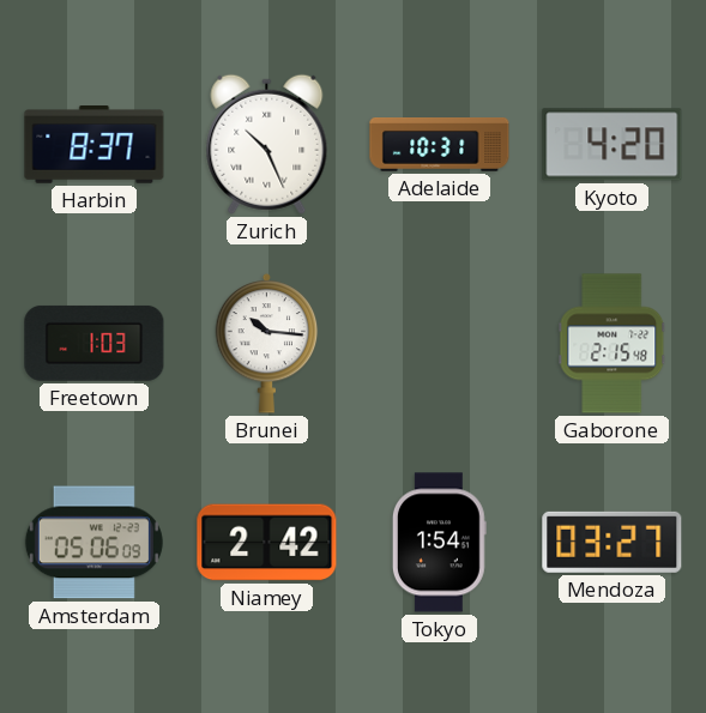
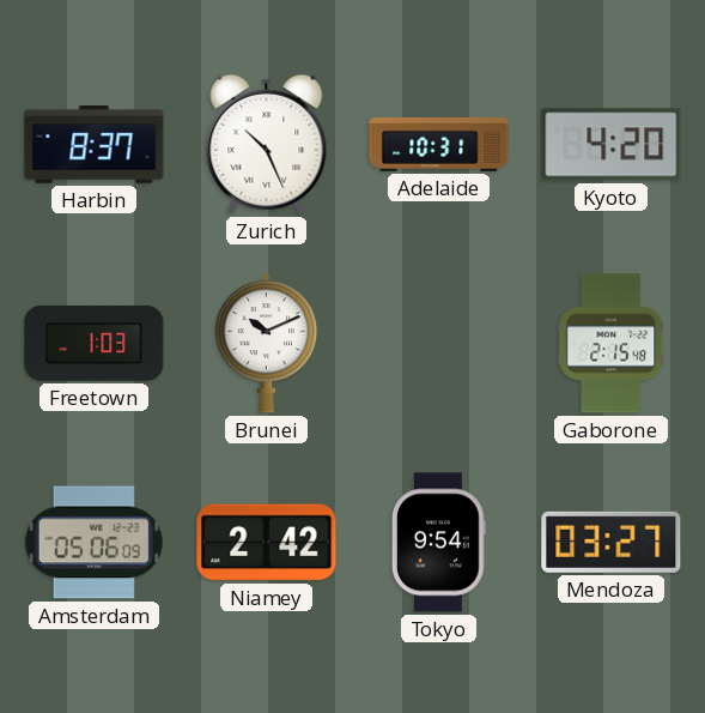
Brunei: 10:16 -> 10:11 (267, 343)
Tokyo: 1:54 -> 9:54 (438, 543)
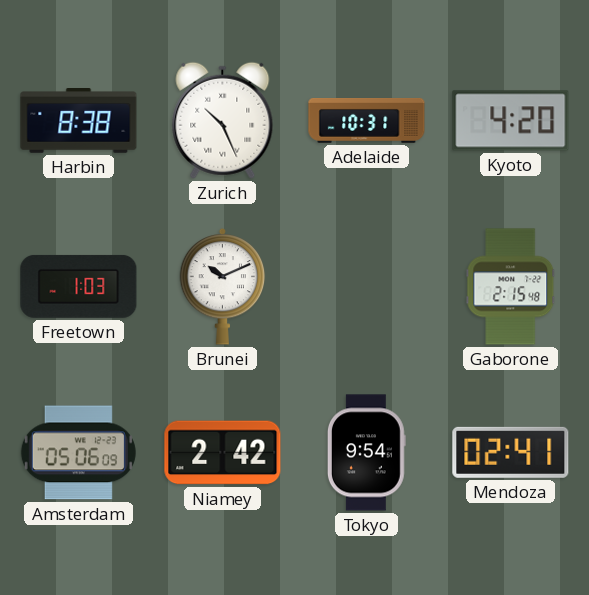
Harbin: 8:37 -> 8:38 (79, 121)
Mendoza: 03:27 -> 02:41 (511, 452)
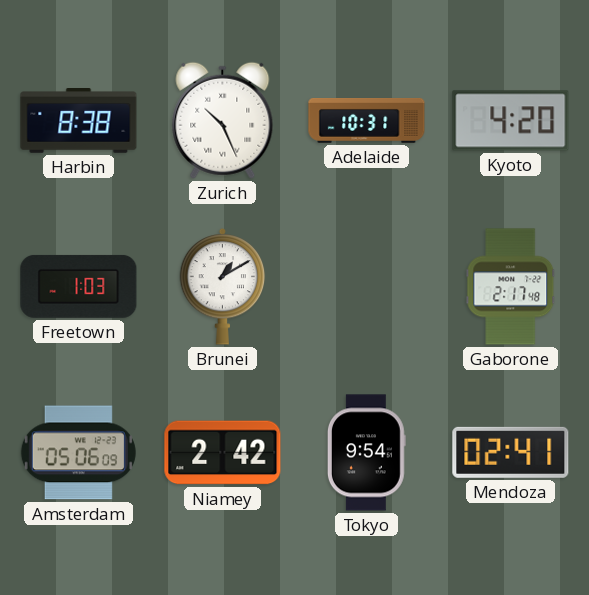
Brunei: 10:11 -> 1:10 (223, 286)
Gaborone: 2:15 -> 2:17 (511, 287)
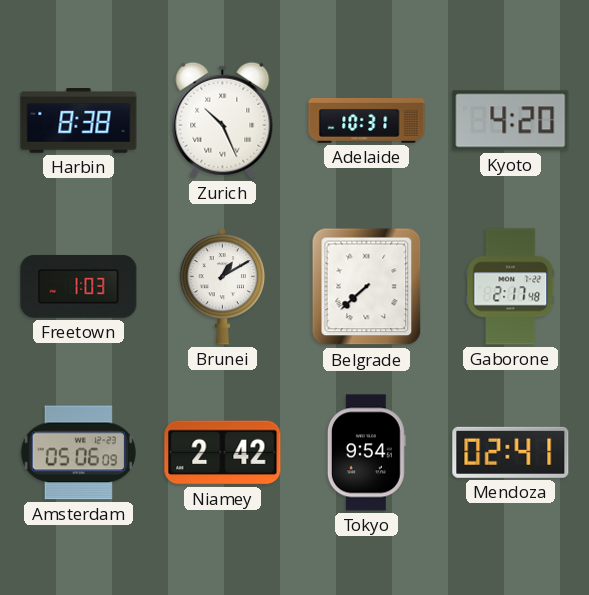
Belgrade: none -> 7:38 (367, 287)
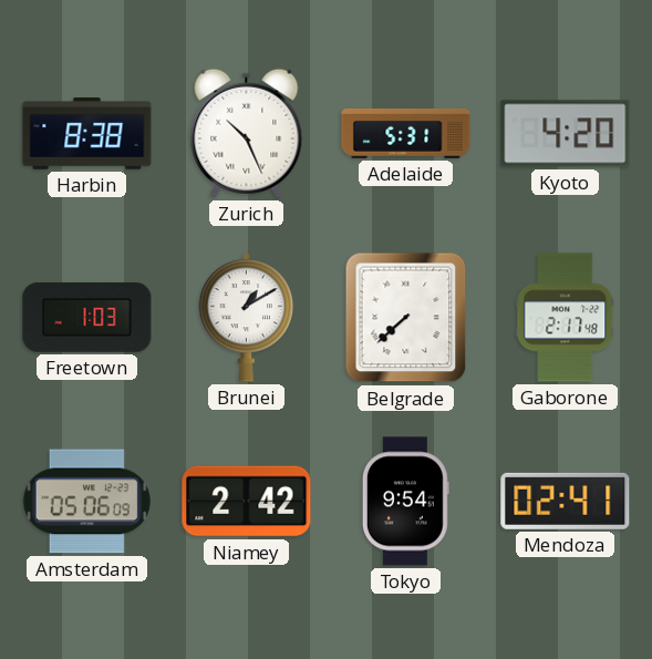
Adelaide: 10:31 -> 5:31 (406, 134)
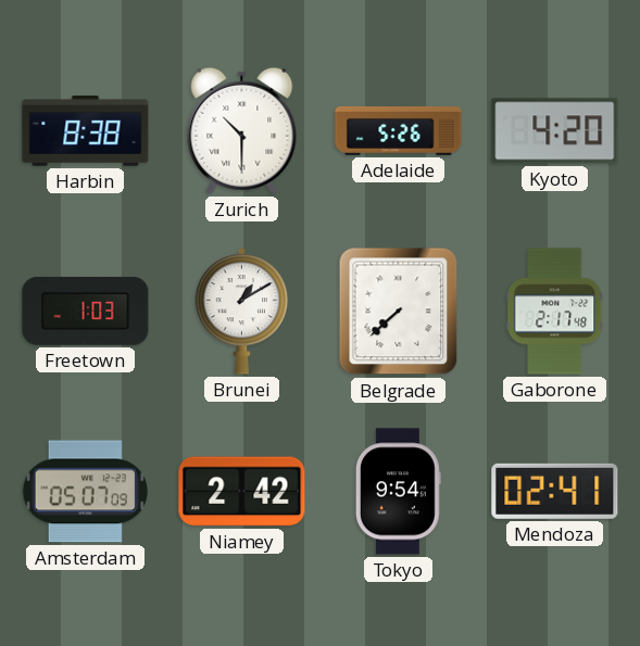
Zurich: 10:26 -> 10:30 (242, 130)
Adelaide: 5:31 -> 5:26 (399, 131)
Amsterdam: 05:06 -> 05:07 (85, 492)
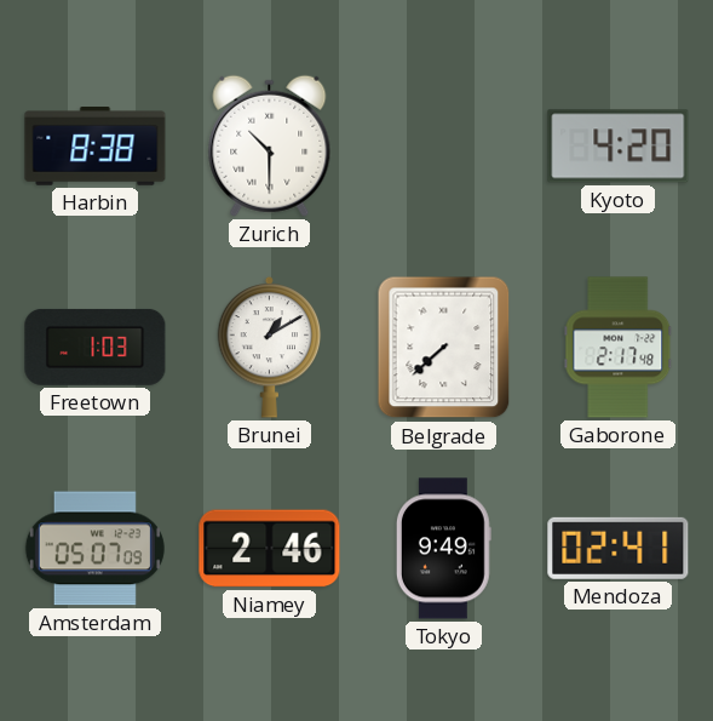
Adelaide: 5:26 -> none (399, 131)
Niamey: 2:42 -> 2:46 (270, 549)
Tokyo: 9:54 -> 9:49 (443, 549)
